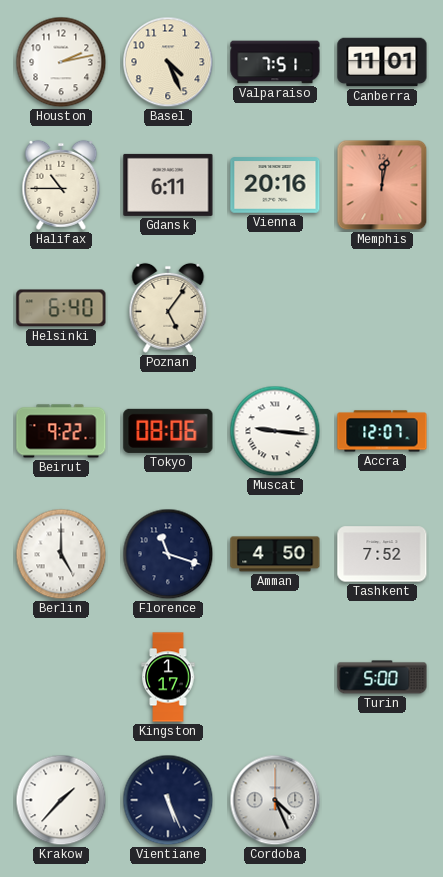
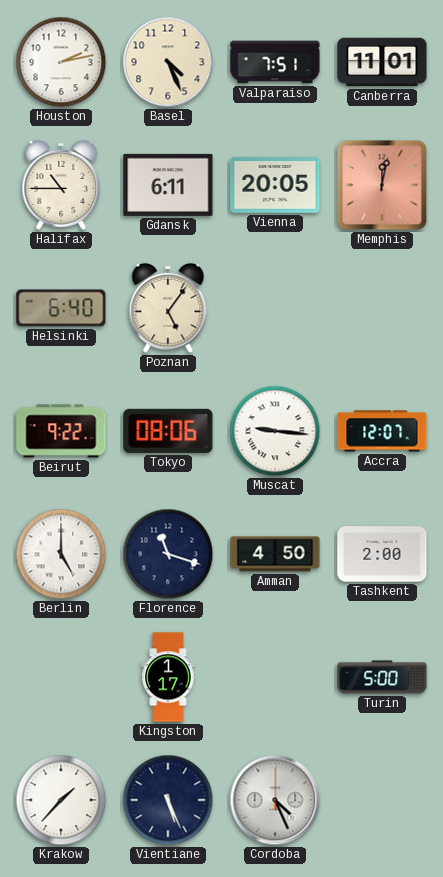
Vienna: 20:16 -> 20:05 (275, 185)
Tashkent: 7:52 -> 2:00 (382, 554)
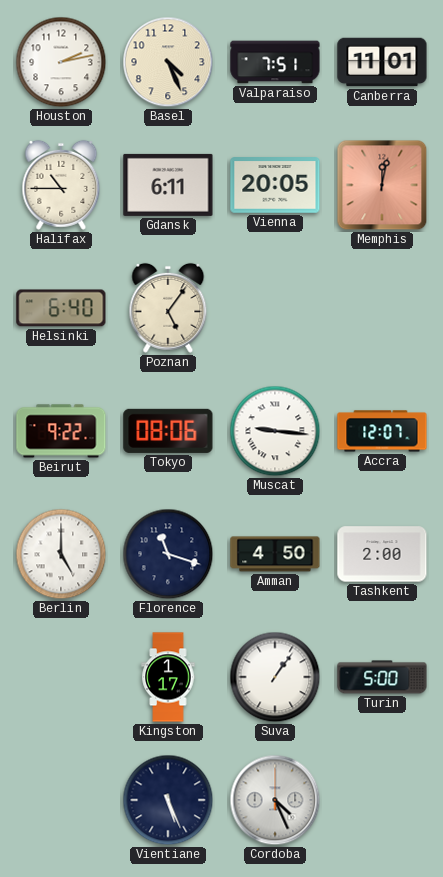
Suva: none -> 1:06 (275, 677)
Krakow: 1:37 -> none (61, 800)
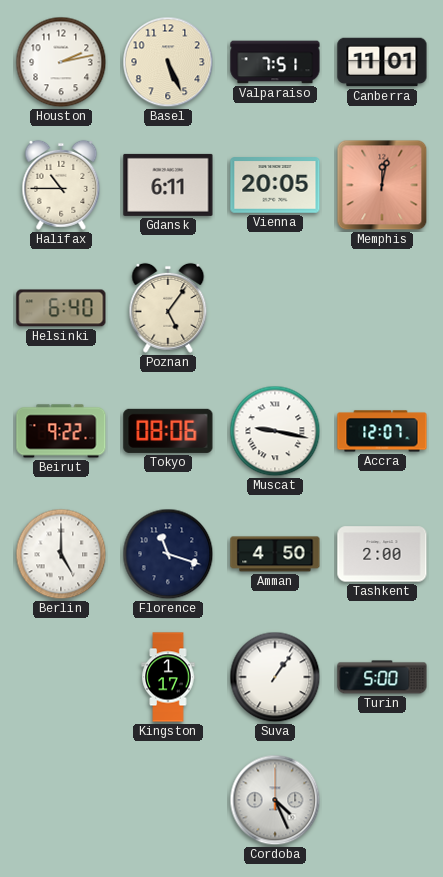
Basel: 4:26 -> 5:26 (168, 62)
Muscat: 9:16 -> 9:17 (275, 431)
Vientiane: 5:26 -> none (168, 800)
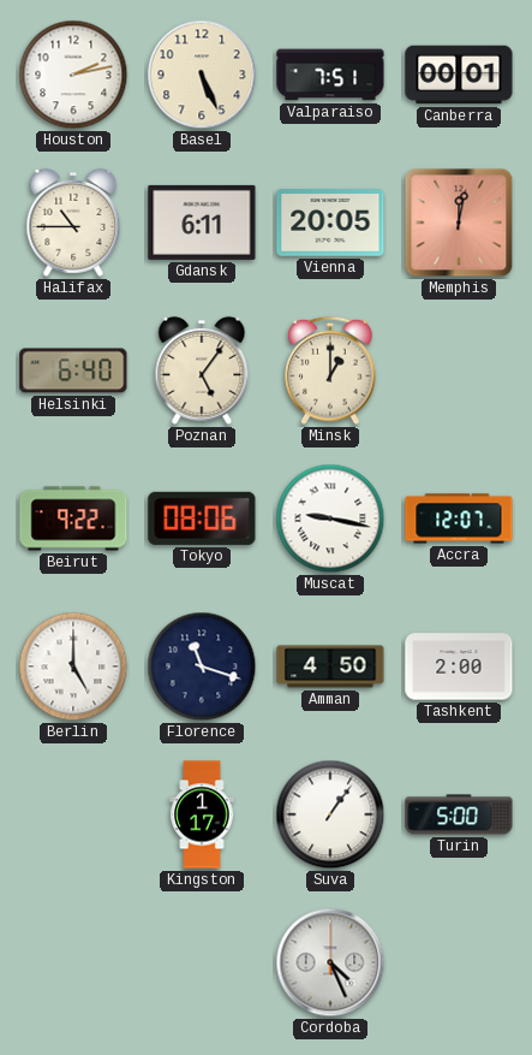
Canberra: 11:01 -> 00:01 (459, 75)
Minsk: none -> 1:00 (331, 371)
